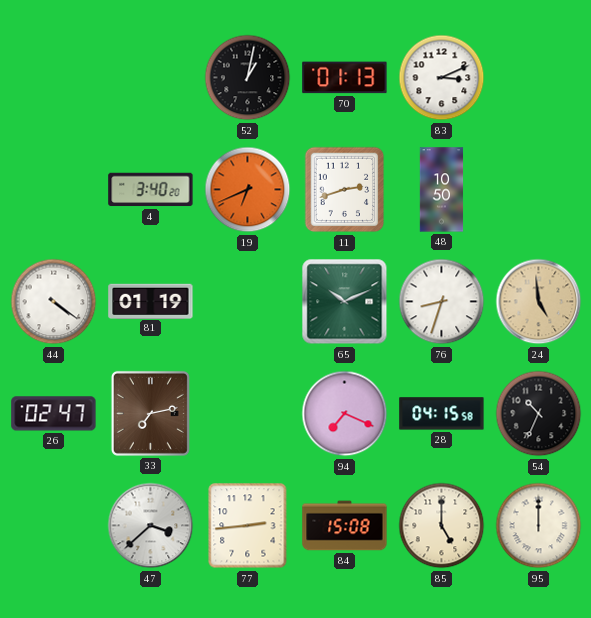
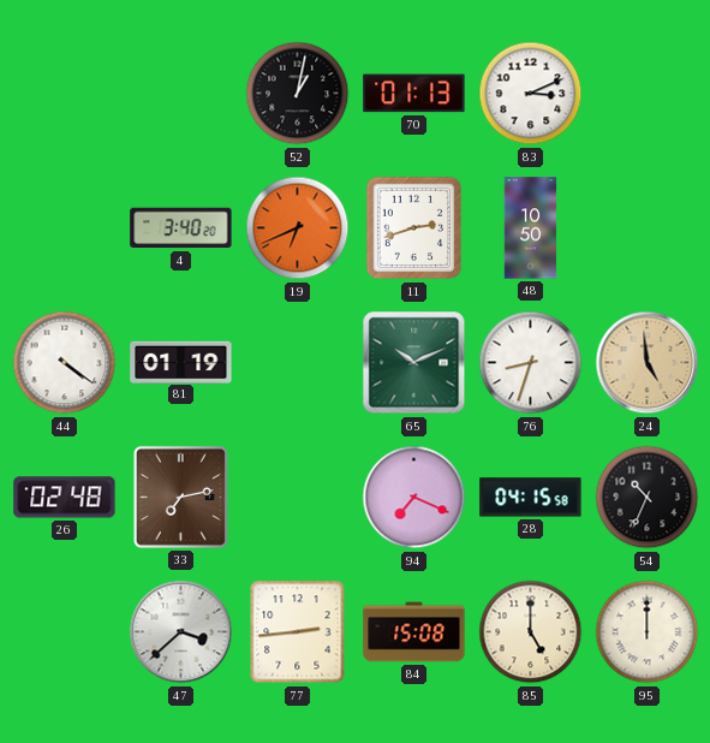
26: 02:47 -> 02:48 (65, 498)
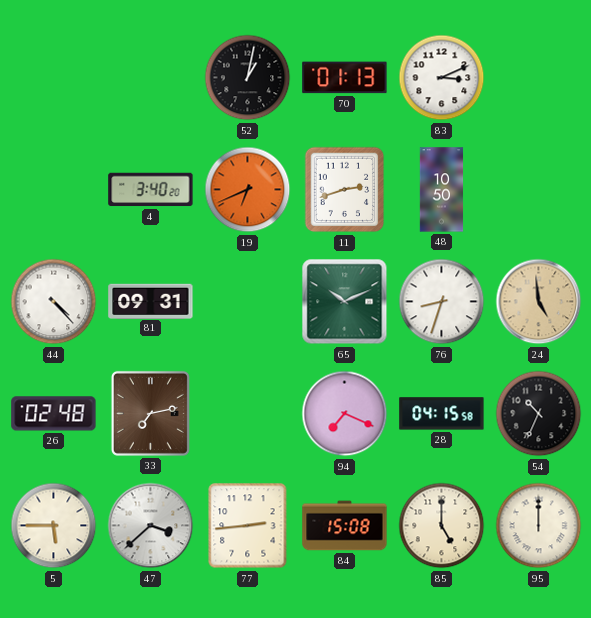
44: 4:21 -> 4:23 (54, 302)
81: 01:19 -> 09:31 (151, 301)
5: none -> 5:45 (54, 526)
